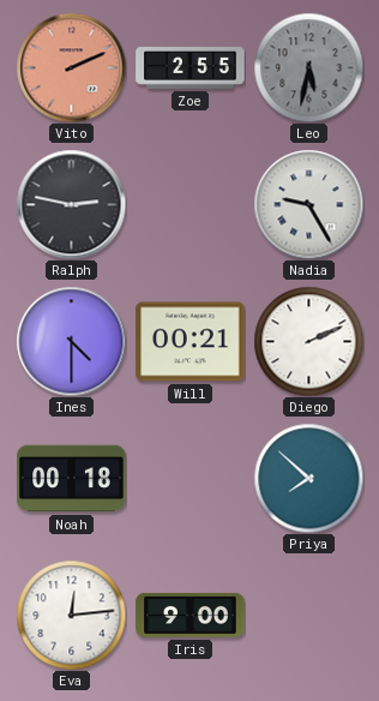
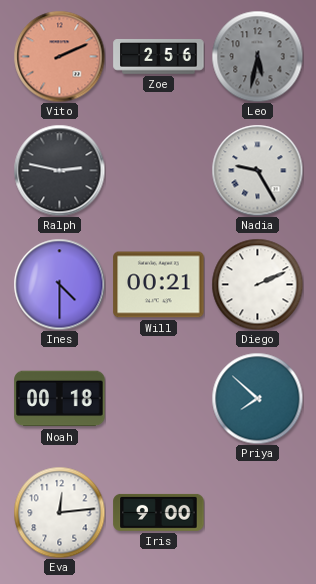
Zoe: 2:55 -> 2:56 (159, 57)
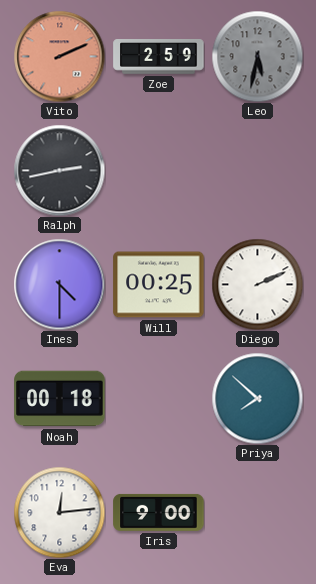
Zoe: 2:56 -> 2:59 (159, 57)
Ralph: 2:47 -> 2:43 (59, 170)
Nadia: 9:25 -> none (257, 170)
Will: 00:21 -> 00:25 (159, 285)
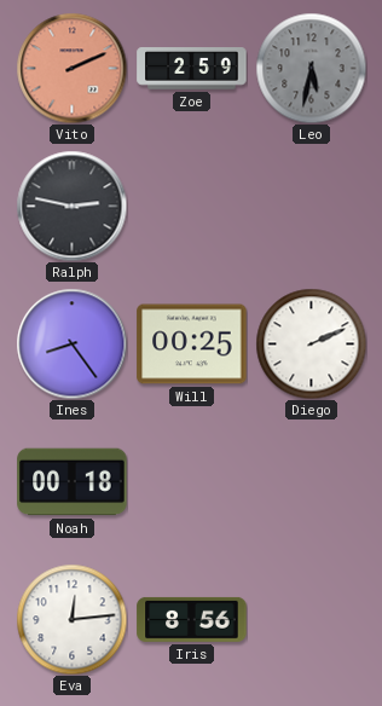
Ralph: 2:43 -> 2:47 (71, 206)
Ines: 4:30 -> 8:24 (71, 343)
Priya: 7:52 -> none (257, 398)
Iris: 9:00 -> 8:56 (192, 619)
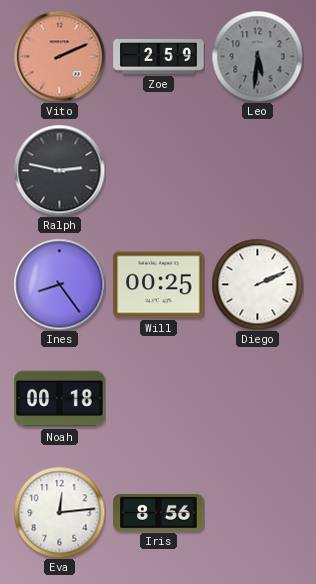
Leo: 5:32 -> 5:31 (257, 56)
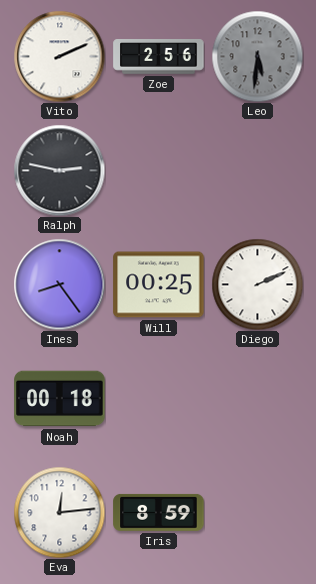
Vito dial: salmon -> white (59, 56)
Zoe: 2:59 -> 2:56 (159, 57)
Iris: 8:56 -> 8:59 (159, 512)
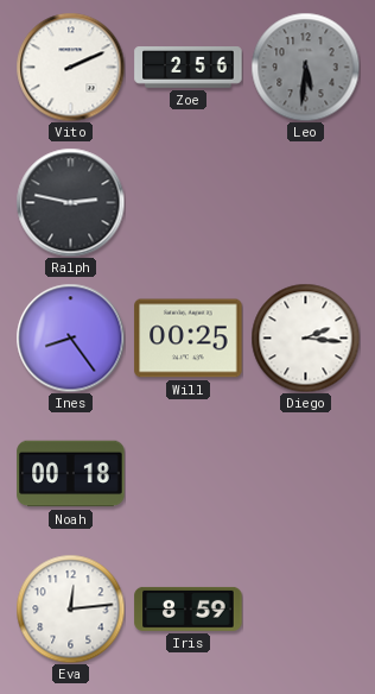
Diego: 2:11 -> 2:16 (305, 337)
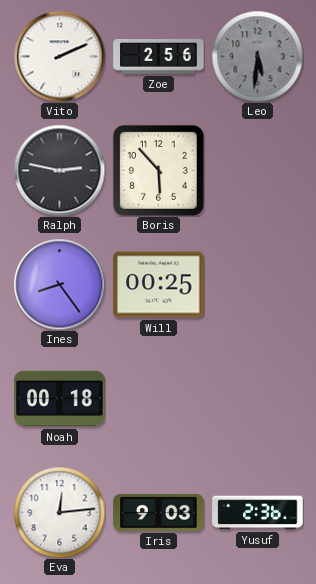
Boris: none -> 5:53 (158, 170)
Diego: 2:16 -> none (305, 337)
Iris: 8:59 -> 9:03 (159, 512)
Yusuf: none -> 2:36 (258, 513)
